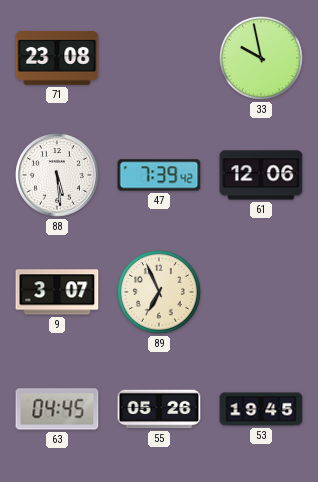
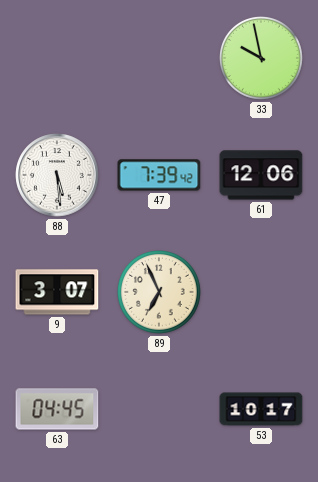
71: 23:08 -> none (57, 58)
55: 05:26 -> none (159, 409)
53: 19:45 -> 10:17 (261, 409)
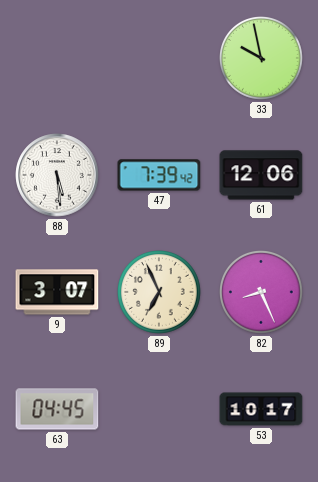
82: none -> 8:26 (262, 293)
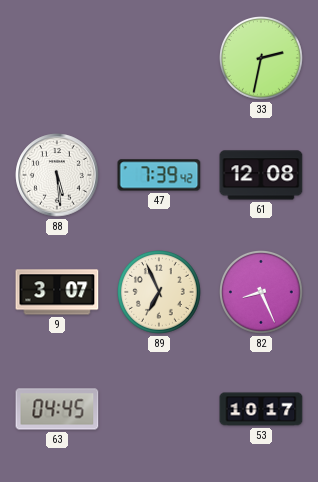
33: 9:58 -> 2:32 (262, 59)
61: 12:06 -> 12:08 (261, 175)
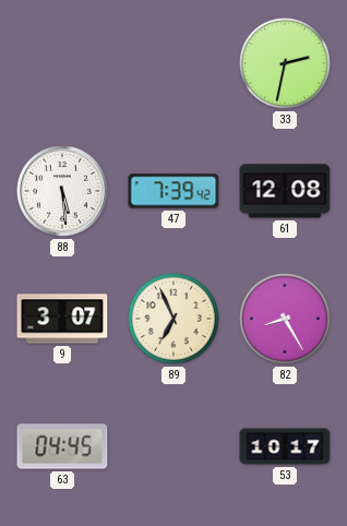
82: 8:26 -> 8:25 (286, 320)
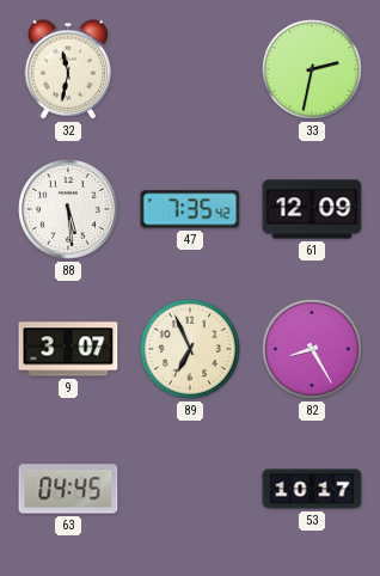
32: none -> 11:32 (67, 69)
47: 7:39 -> 7:35 (190, 209)
61: 12:08 -> 12:09 (312, 209)
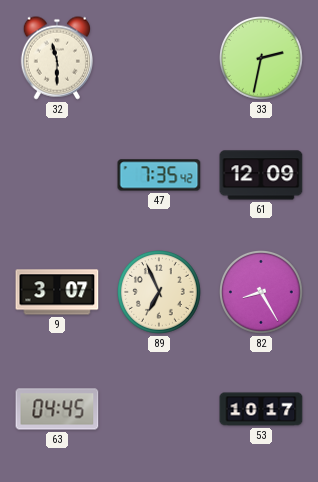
32: 11:32 -> 11:30 (56, 58)
88: 5:29 -> none (68, 209)
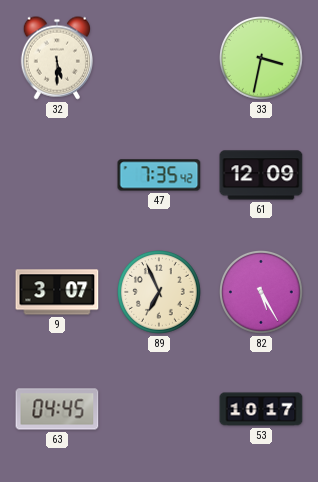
32: 11:30 -> 5:30 (56, 58)
33: 2:32 -> 3:32 (262, 59)
82: 8:25 -> 5:25 (262, 293)
